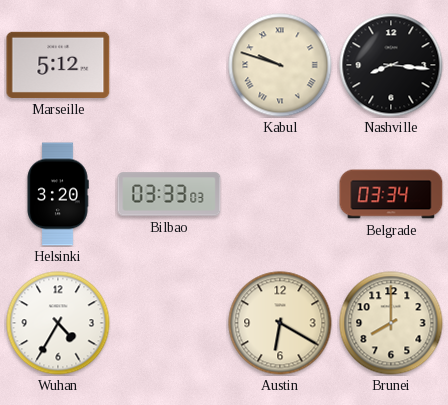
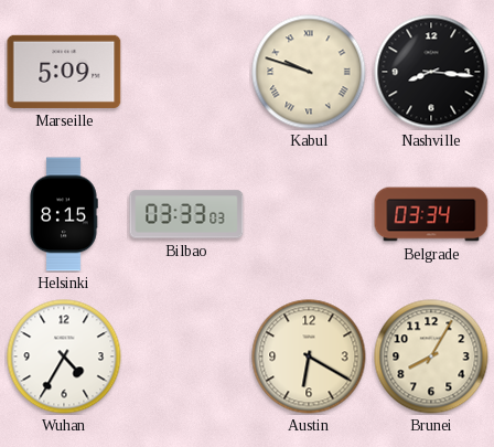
Marseille: 5:12 -> 5:09 (64, 72)
Helsinki: 3:20 -> 8:15 (64, 214)
Brunei: 8:00 -> 8:05 (431, 356)
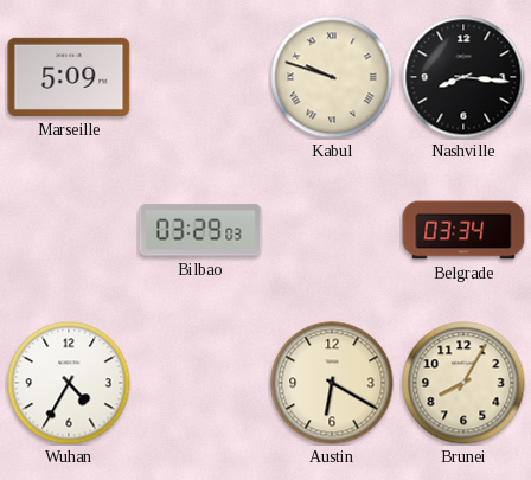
Helsinki: 8:15 -> none (64, 214)
Bilbao: 03:33 -> 03:29 (200, 230)
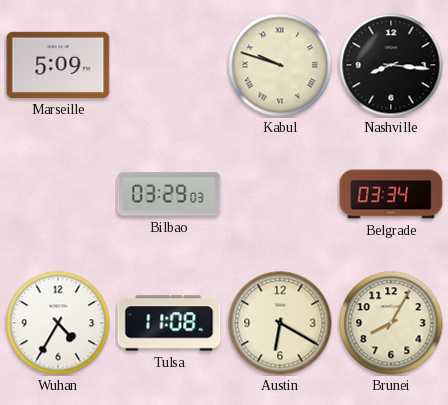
Tulsa: none -> 11:08 (169, 323)
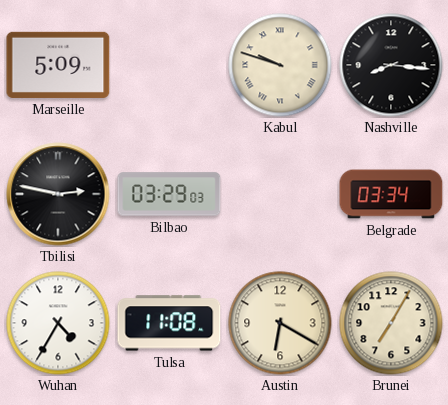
Tbilisi: none -> 2:47 (58, 194)
Brunei: 8:05 -> 7:05 (391, 323)
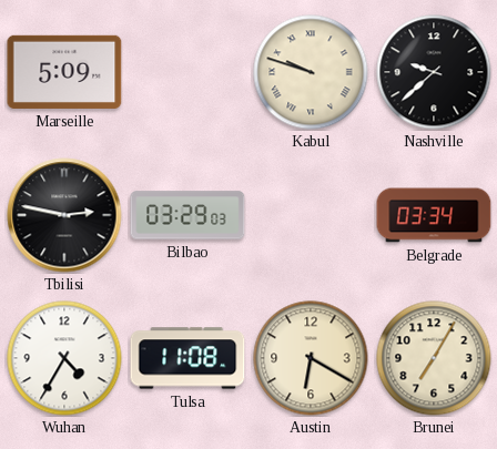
Nashville: 8:16 -> 9:38 (434, 72)
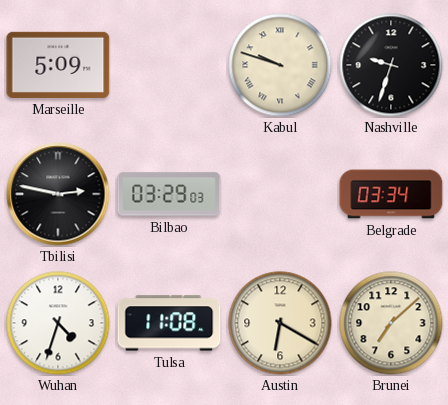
Nashville: 9:38 -> 9:33 (391, 65)
Wuhan: 4:35 -> 4:33 (58, 323)
Brunei: 7:05 -> 7:08 (391, 323)
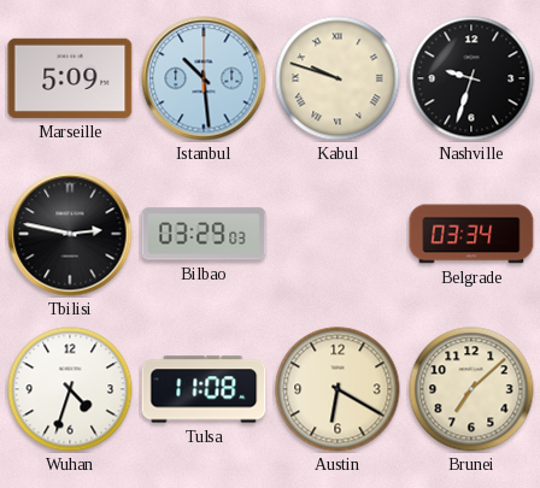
Istanbul: none -> 10:29 (204, 78)
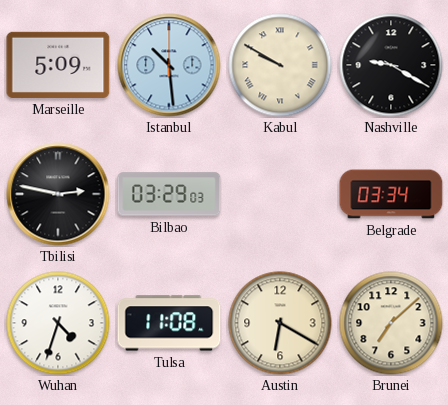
Kabul: 9:48 -> 9:50 (280, 65)
Nashville: 9:33 -> 9:20 (391, 65)
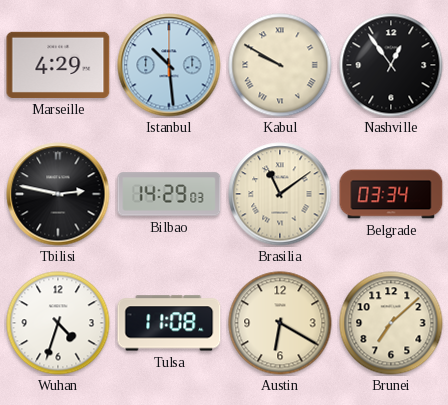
Marseille: 5:09 -> 4:29 (58, 65)
Nashville: 9:20 -> 12:54 (391, 65)
Bilbao: 03:29 -> 14:29 (169, 194)
Brasilia: none -> 11:09 (280, 194)
